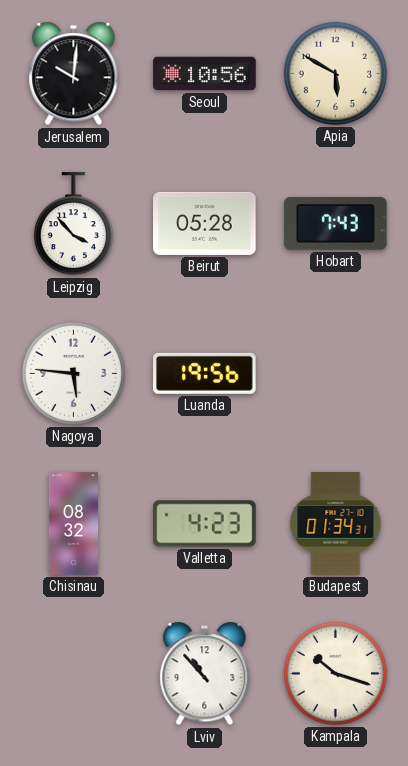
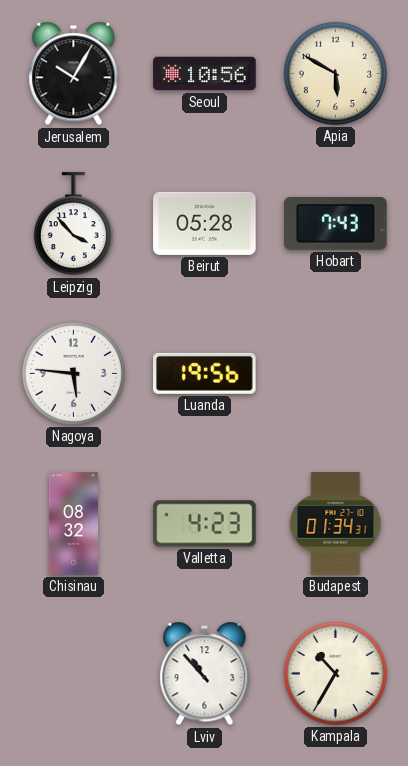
Jerusalem: 10:01 -> 10:05 (74, 74)
Kampala: 10:18 -> 10:35 (335, 673)
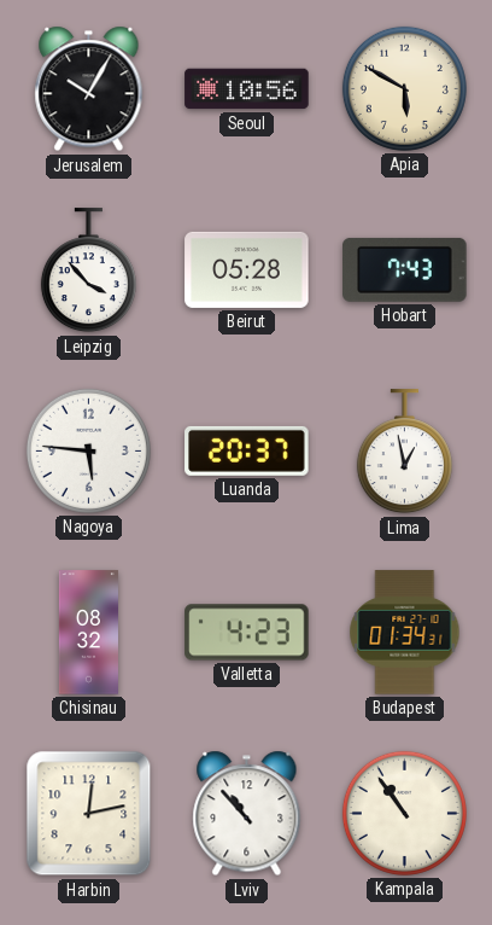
Luanda: 19:56 -> 20:37 (247, 450)
Lima: none -> 12:58 (404, 452)
Harbin: none -> 12:13 (89, 814)
Kampala: 10:35 -> 10:54 (404, 813)
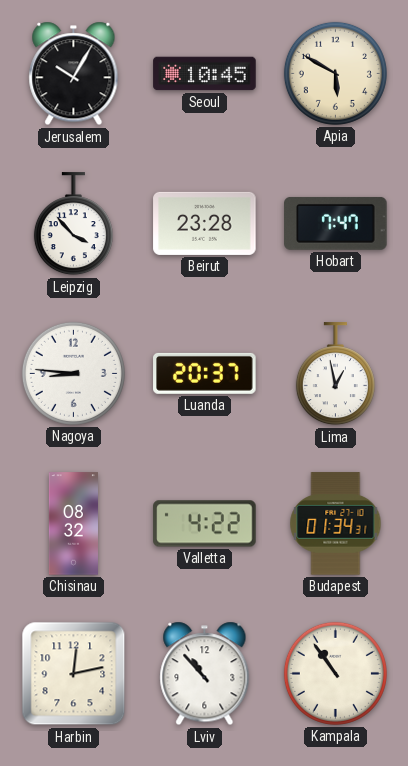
Seoul: 10:56 -> 10:45 (205, 74)
Beirut: 05:28 -> 23:28 (205, 223)
Hobart: 7:43 -> 7:47 (336, 223)
Nagoya: 5:46 -> 8:46 (73, 373)
Valletta: 4:23 -> 4:22 (205, 524)
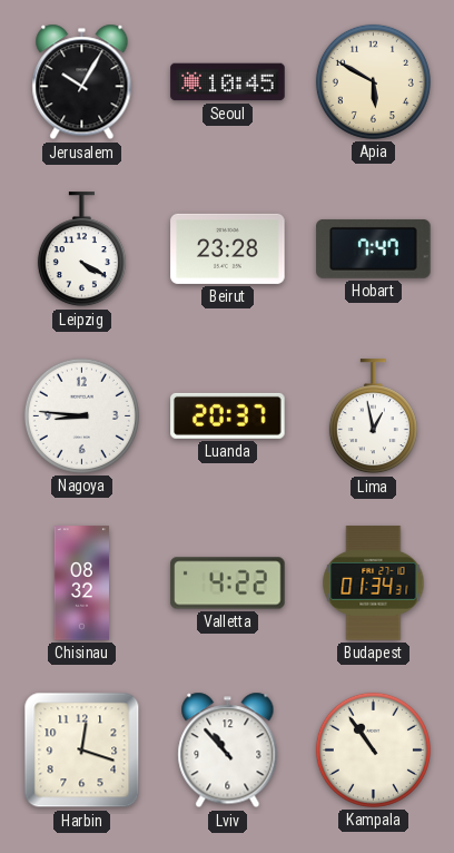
Leipzig: 3:53 -> 4:20 (81, 249)
Harbin: 12:13 -> 12:18 (82, 751)
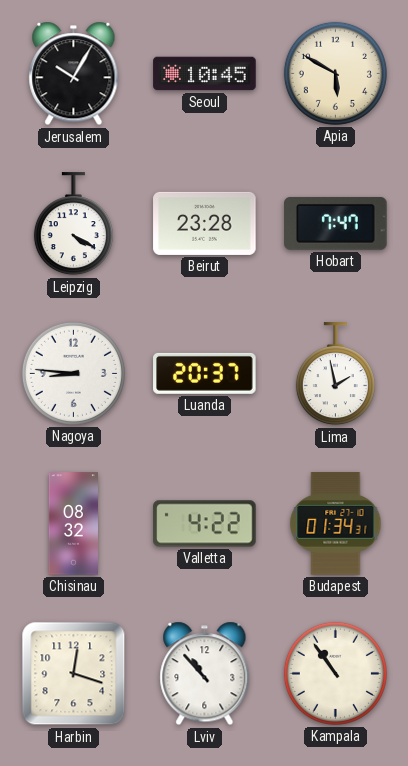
Lima: 12:58 -> 1:58 (335, 374)
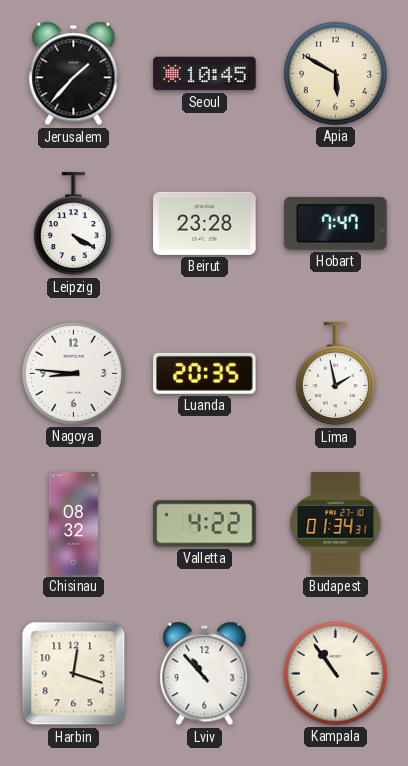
Jerusalem: 10:05 -> 1:37 (74, 74)
Luanda: 20:37 -> 20:35 (205, 373)
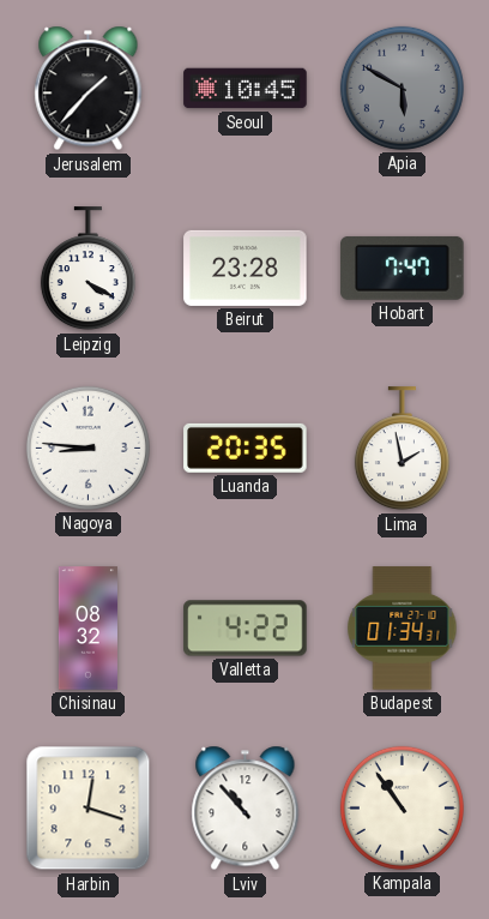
Apia dial: cream -> grey (402, 88)
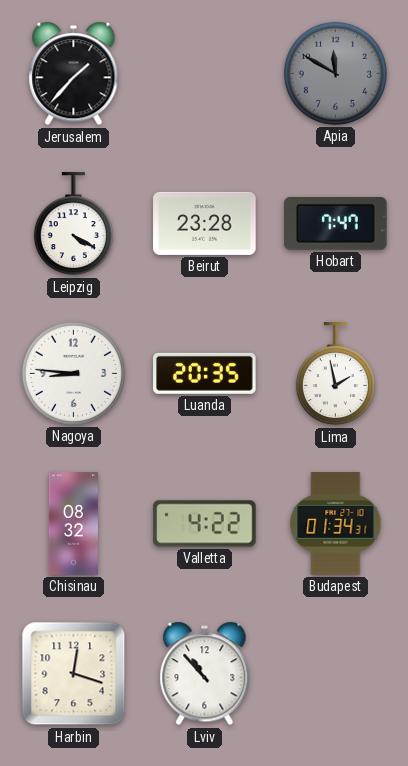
Seoul: 10:45 -> none (246, 89)
Apia: 5:50 -> 11:50 (335, 73)
Kampala: 10:54 -> none (402, 807)
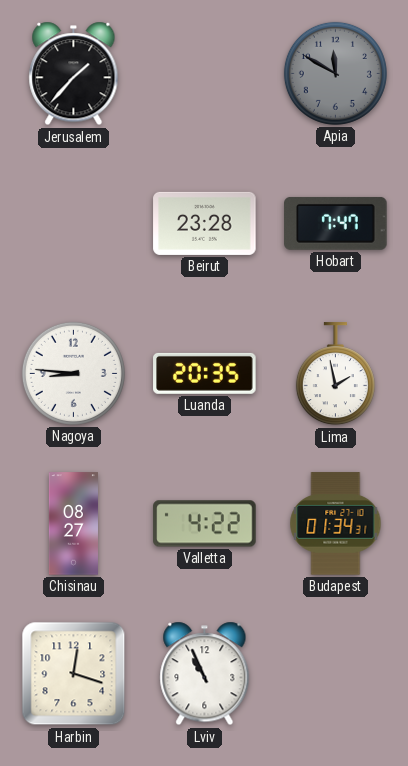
Leipzig: 4:20 -> none (73, 224)
Chisinau: 08:32 -> 08:27 (73, 524)
Lviv: 10:53 -> 10:56 (205, 674)
